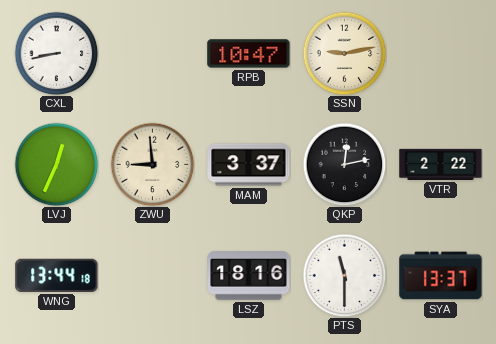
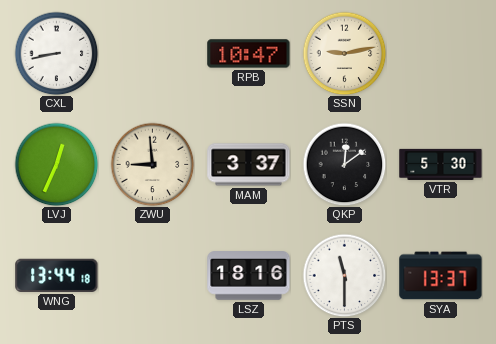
QKP: 12:13 -> 12:09 (344, 164)
VTR: 2:22 -> 5:30 (441, 164)
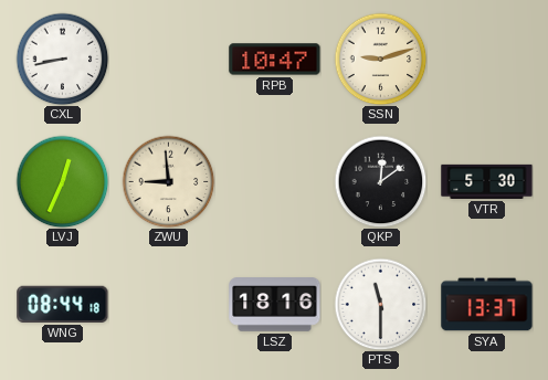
SSN: 9:13 -> 9:12 (380, 59)
MAM: 3:37 -> none (249, 165)
WNG: 13:44 -> 08:44 (63, 304)
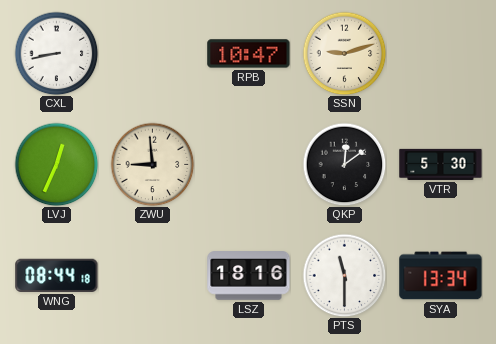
SYA: 13:37 -> 13:34 (441, 276)
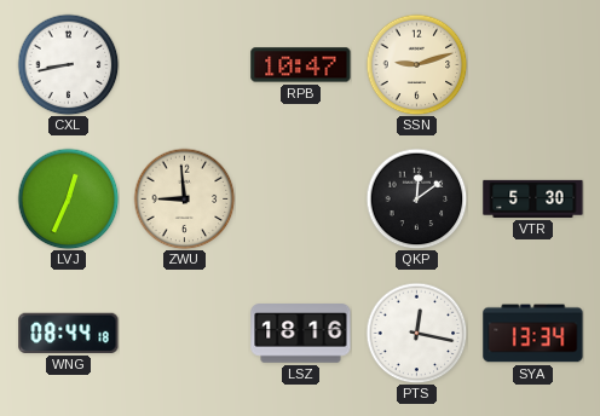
PTS: 11:30 -> 12:17 (416, 333)
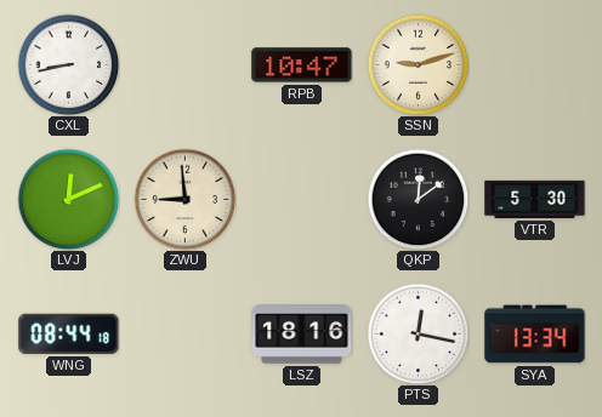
LVJ: 12:34 -> 12:11 (68, 199)
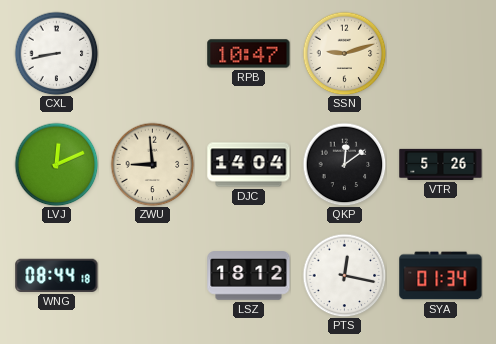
DJC: none -> 14:04 (249, 165)
VTR: 5:30 -> 5:26 (441, 164)
LSZ: 18:16 -> 18:12 (249, 276)
SYA: 13:34 -> 01:34 (441, 276)
